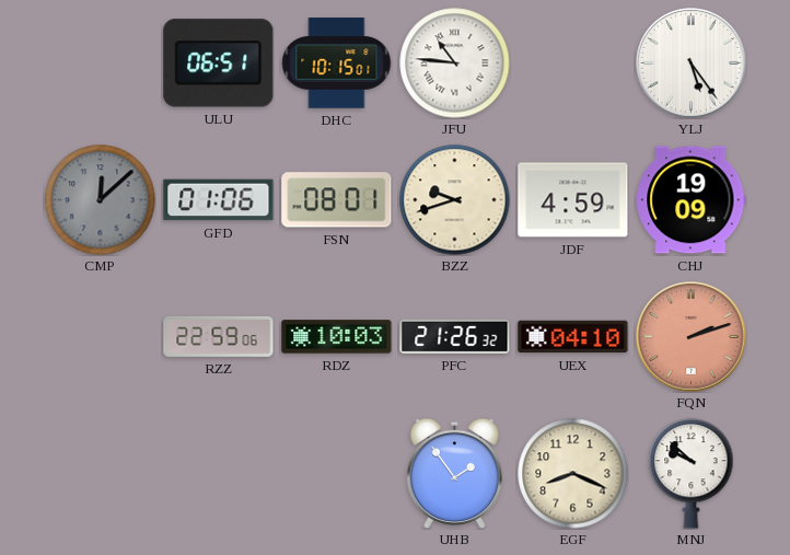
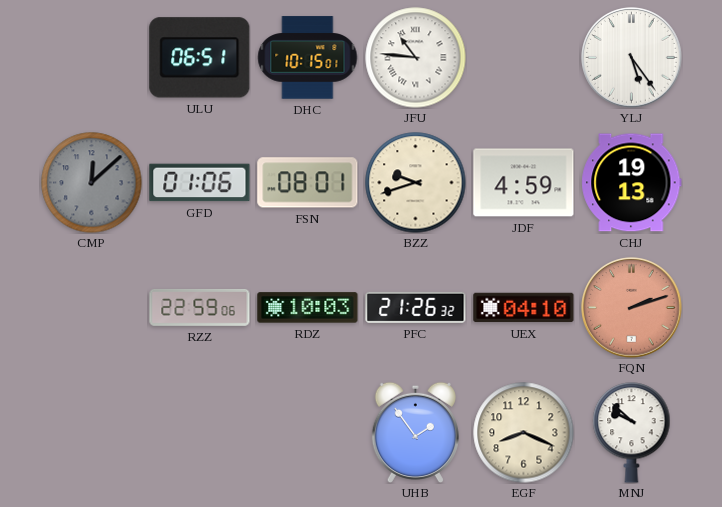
CHJ: 19:09 -> 19:13 (632, 183)
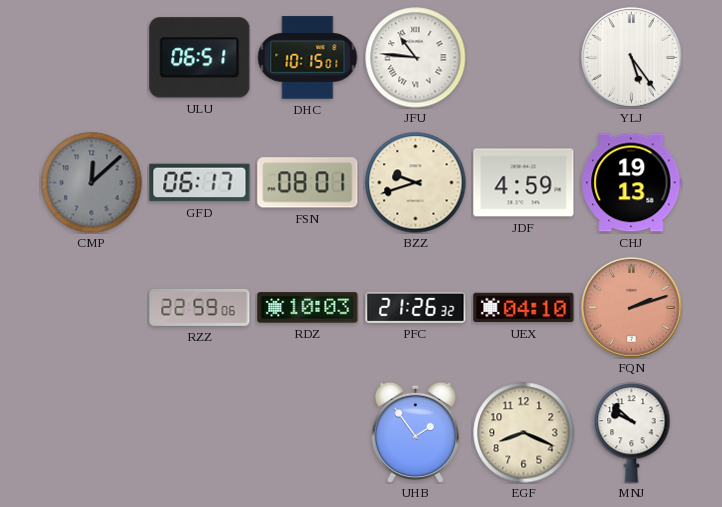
GFD: 01:06 -> 06:17 (200, 183)
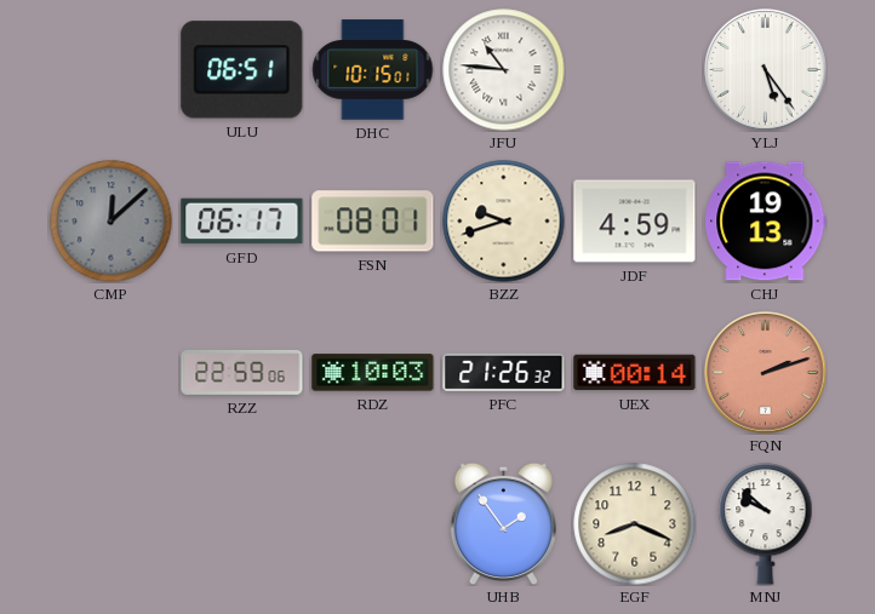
UEX: 04:10 -> 00:14 (635, 373)
